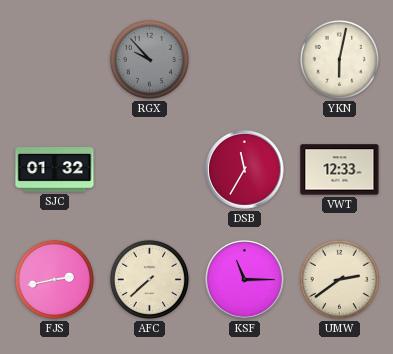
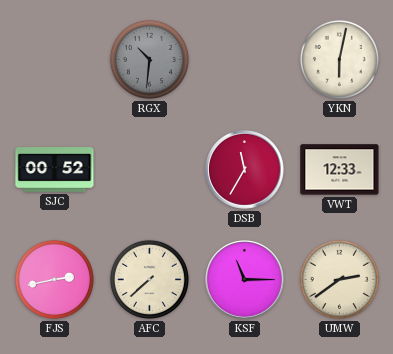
RGX: 9:53 -> 10:31 (149, 59)
SJC: 01:32 -> 00:52 (55, 170)
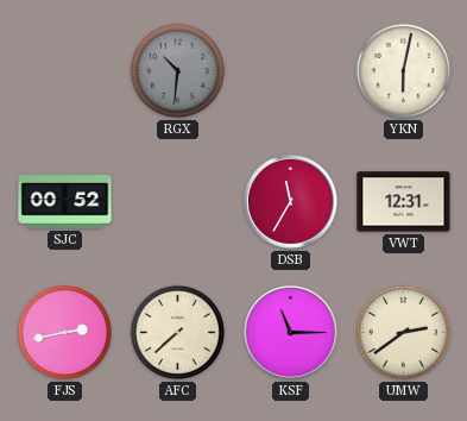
VWT: 12:33 -> 12:31 (404, 202)
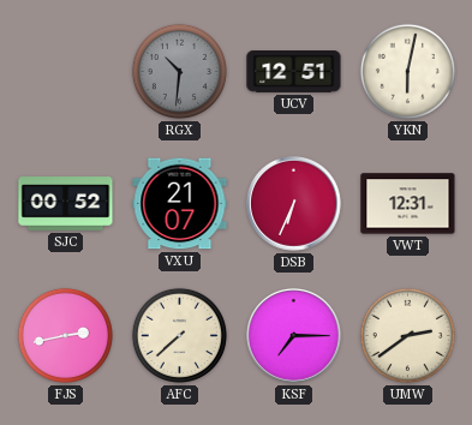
UCV: none -> 12:51 (294, 72)
VXU: none -> 21:07 (180, 204)
DSB: 11:35 -> 6:34 (294, 204)
KSF: 11:15 -> 7:15 (294, 336)
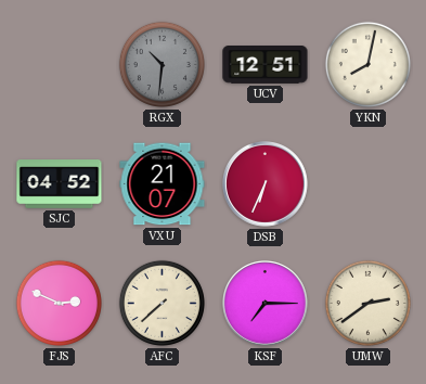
YKN: 6:02 -> 8:02 (367, 64)
SJC: 00:52 -> 04:52 (60, 184)
VWT: 12:31 -> none (408, 204)
FJS: 2:43 -> 2:49 (59, 303)
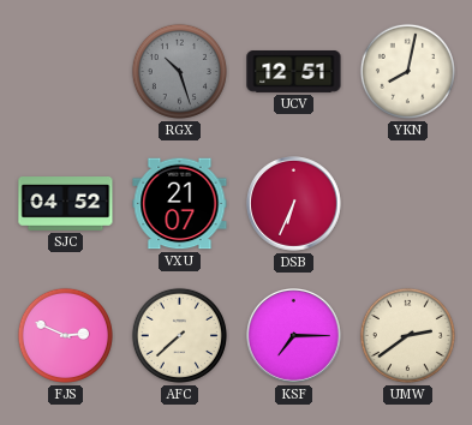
RGX: 10:31 -> 10:27 (179, 71)
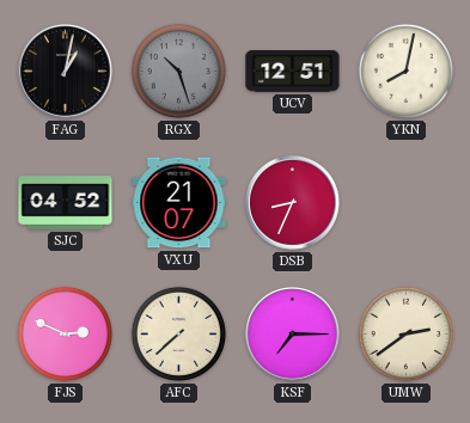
FAG: none -> 1:02 (66, 72)
DSB: 6:34 -> 8:34 (293, 203)
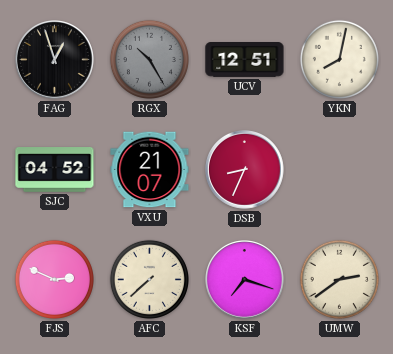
FAG: 1:02 -> 12:57 (55, 60)
RGX: 10:27 -> 10:25 (149, 59)
KSF: 7:15 -> 7:18 (245, 280)
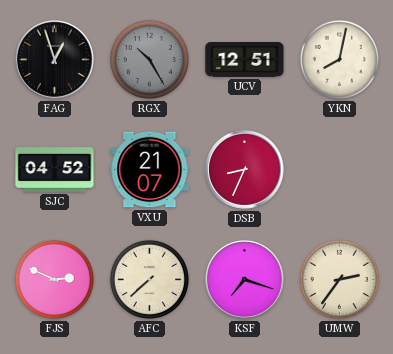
UMW: 2:39 -> 2:36 (339, 279)
